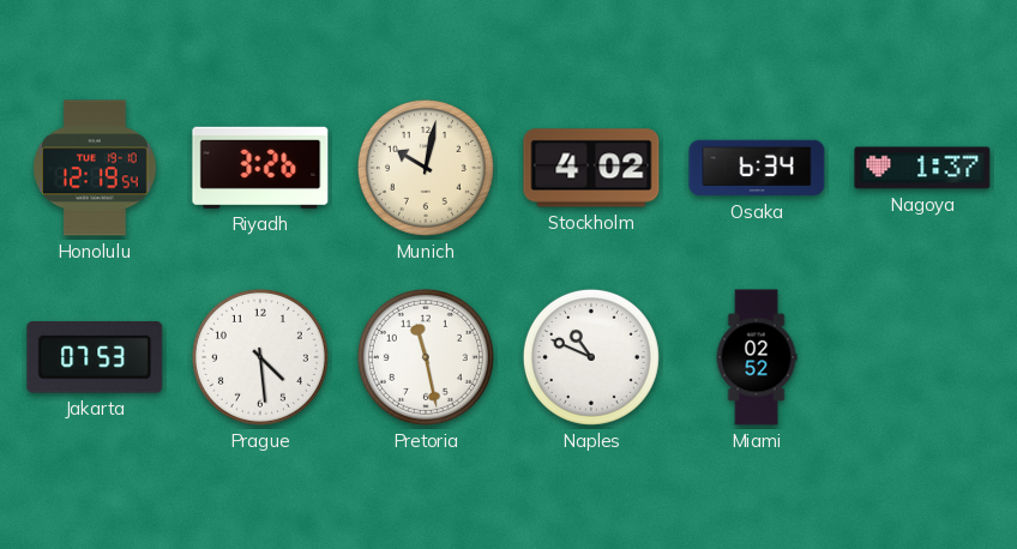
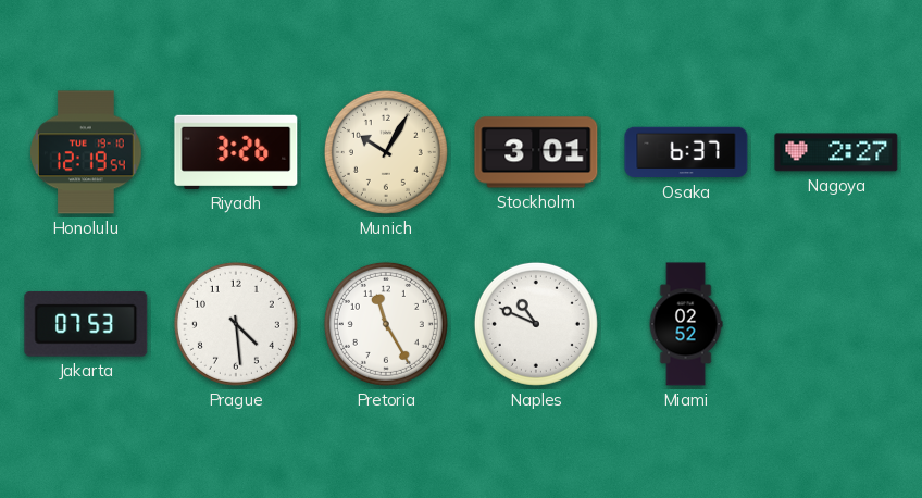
Munich: 10:02 -> 10:05 (386, 152)
Stockholm: 4:02 -> 3:01 (536, 152)
Osaka: 6:34 -> 6:37 (686, 152)
Nagoya: 1:37 -> 2:27 (836, 152)
Pretoria: 11:28 -> 11:25 (386, 324)
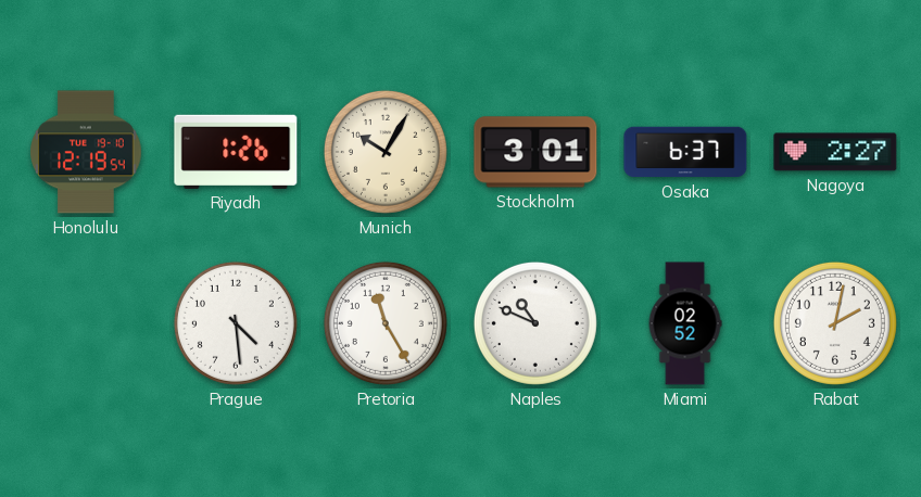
Riyadh: 3:26 -> 1:26 (236, 152)
Jakarta: 07:53 -> none (86, 324)
Rabat: none -> 2:02 (835, 323)
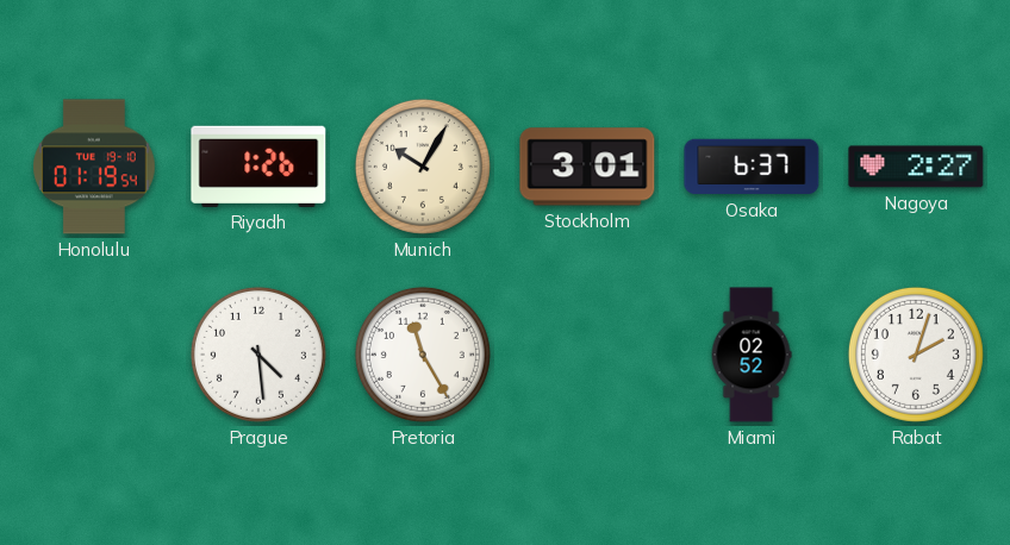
Honolulu: 12:19 -> 01:19 (95, 167)
Naples: 10:49 -> none (535, 323)
Rabat: 2:02 -> 2:03 (916, 355)
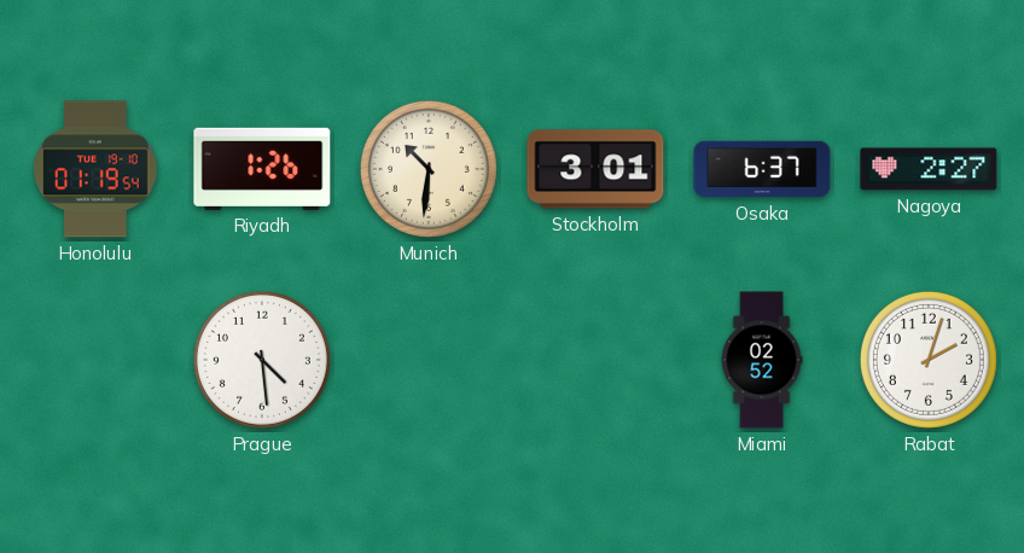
Munich: 10:05 -> 10:31 (429, 169)
Pretoria: 11:25 -> none (423, 355)
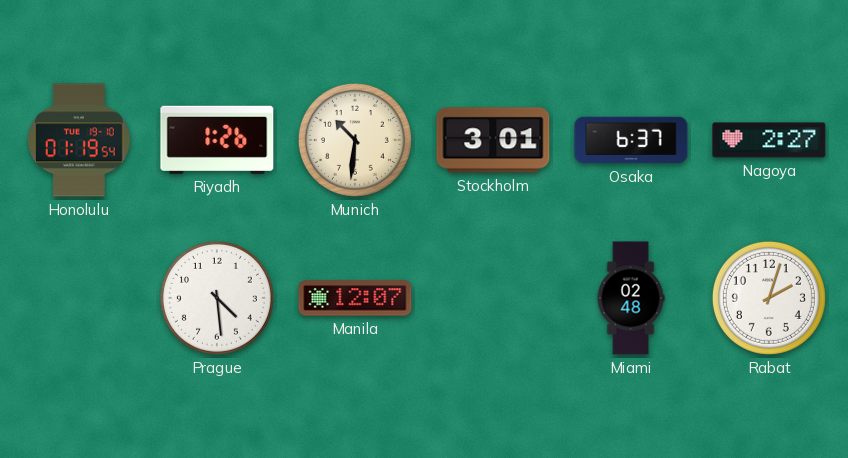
Manila: none -> 12:07 (355, 298)
Miami: 02:52 -> 02:48 (631, 298)
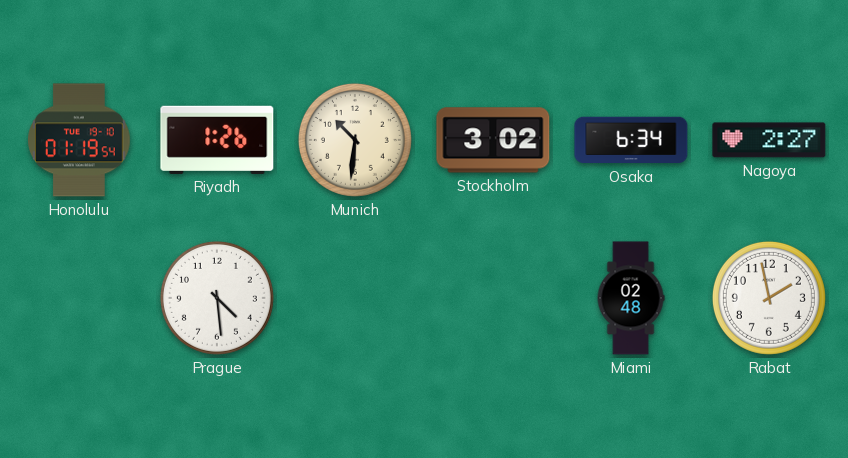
Stockholm: 3:01 -> 3:02 (493, 140)
Osaka: 6:37 -> 6:34 (631, 140)
Manila: 12:07 -> none (355, 298)
Rabat: 2:03 -> 1:58 (769, 298)
